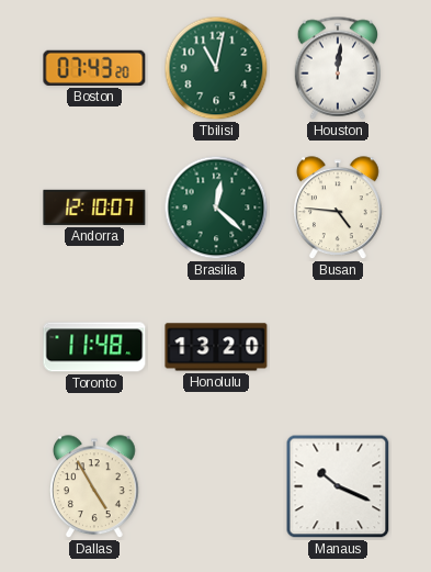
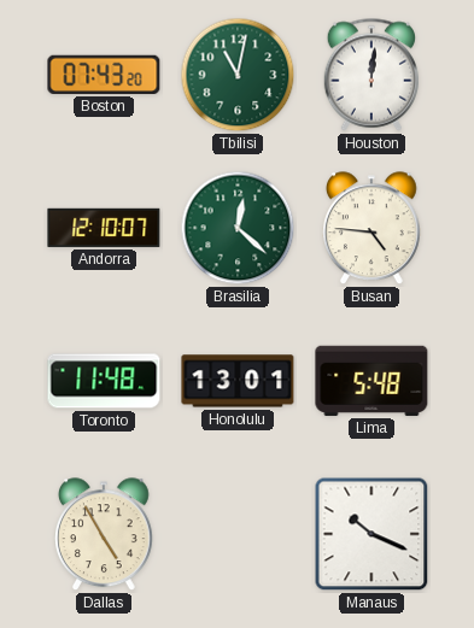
Honolulu: 13:20 -> 13:01 (238, 381)
Lima: none -> 5:48 (371, 381)
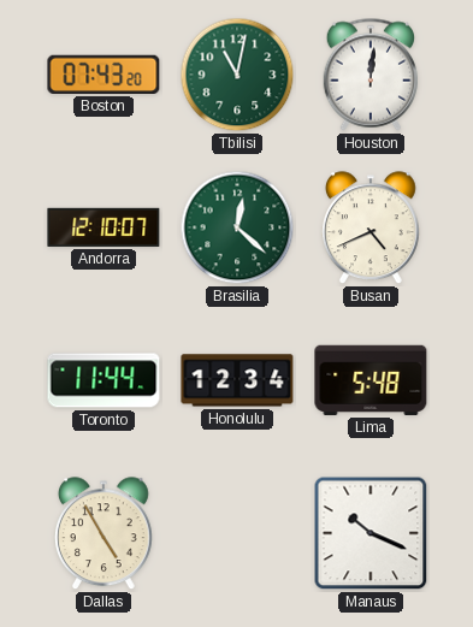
Busan: 4:46 -> 4:41 (372, 229)
Toronto: 11:48 -> 11:44 (104, 380)
Honolulu: 13:01 -> 12:34 (237, 380)
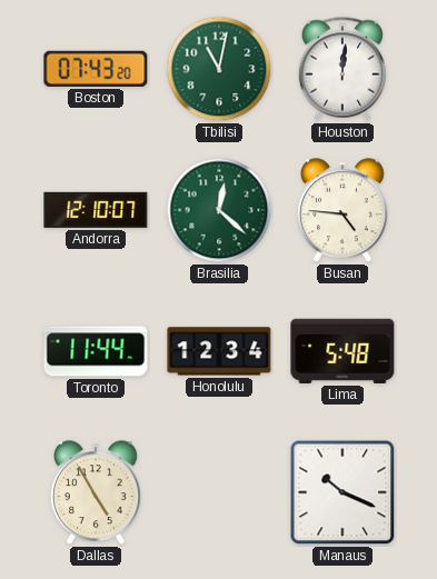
Busan: 4:41 -> 4:46 (344, 211)
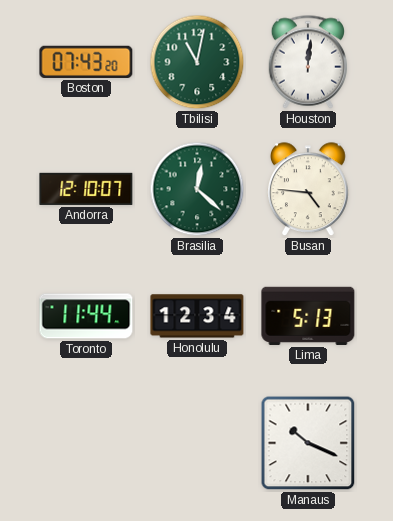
Lima: 5:48 -> 5:13 (308, 316)
Dallas: 4:55 -> none (97, 493)
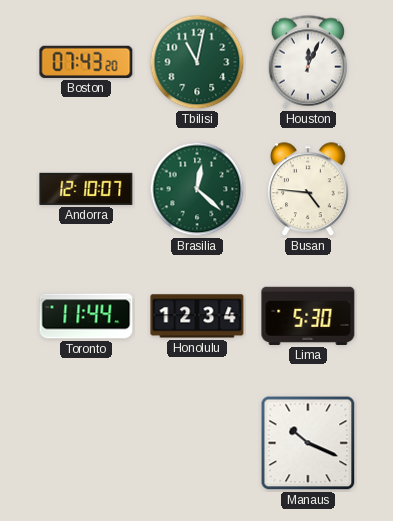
Houston: 12:01 -> 12:04 (307, 62)
Lima: 5:13 -> 5:30 (308, 316)
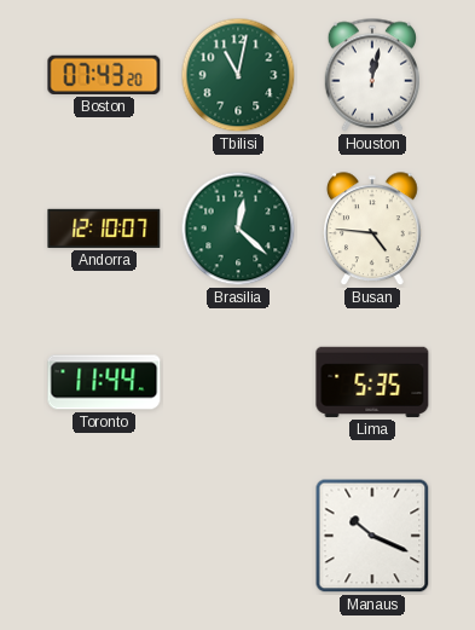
Houston: 12:04 -> 12:02 (371, 75)
Honolulu: 12:34 -> none (197, 316)
Lima: 5:30 -> 5:35 (372, 382)
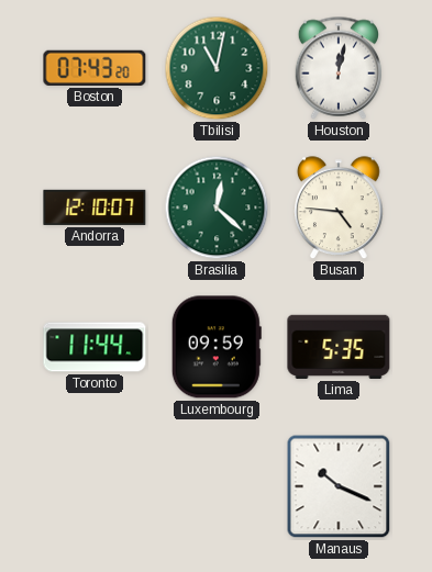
Luxembourg: none -> 09:59 (217, 347)
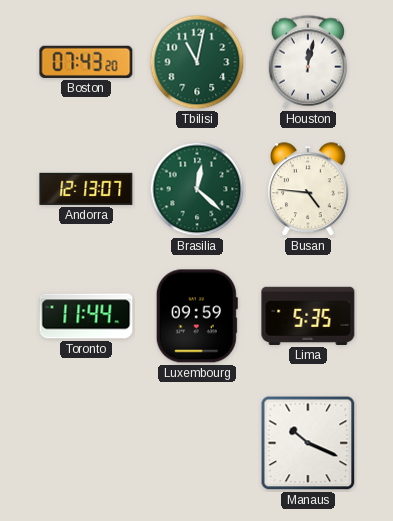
Andorra: 12:10 -> 12:13 (86, 189)
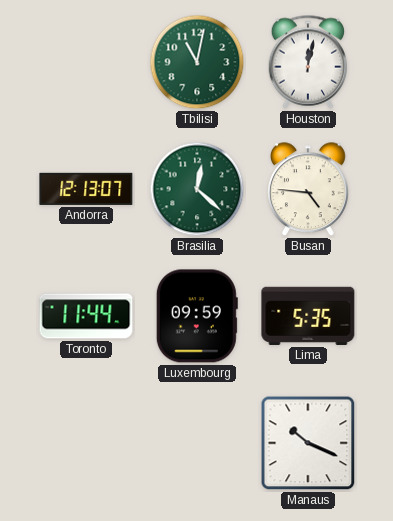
Boston: 07:43 -> none (86, 62)
